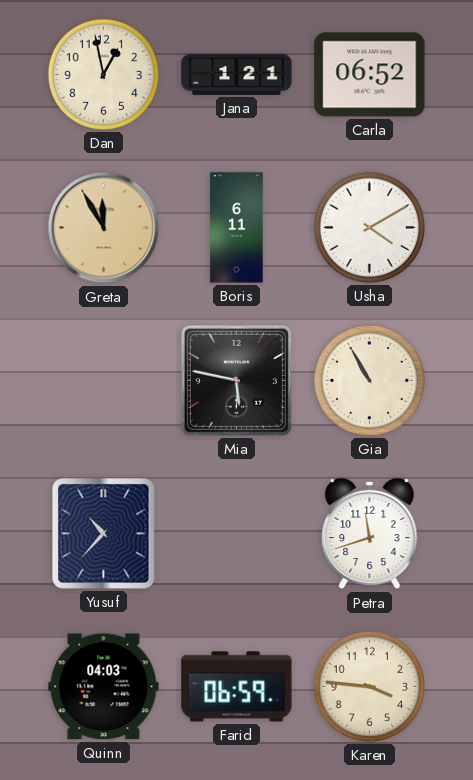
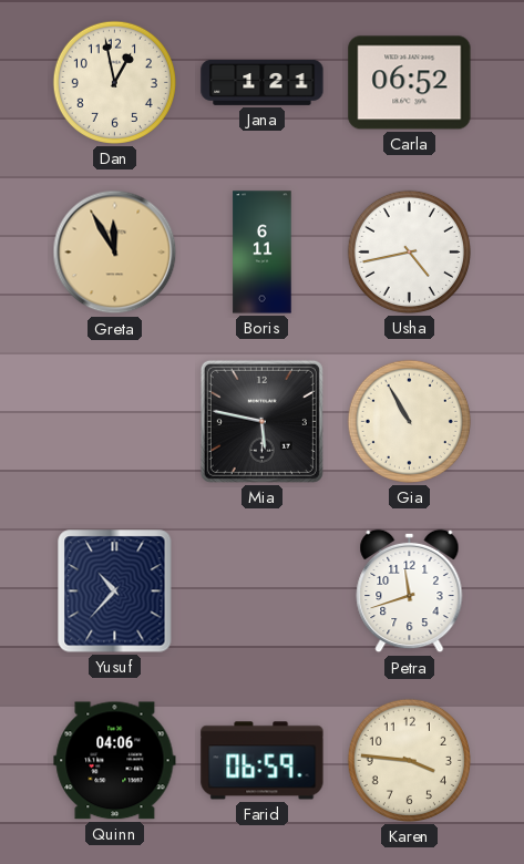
Usha: 4:10 -> 4:43 (409, 251)
Quinn: 04:03 -> 04:06 (115, 761)
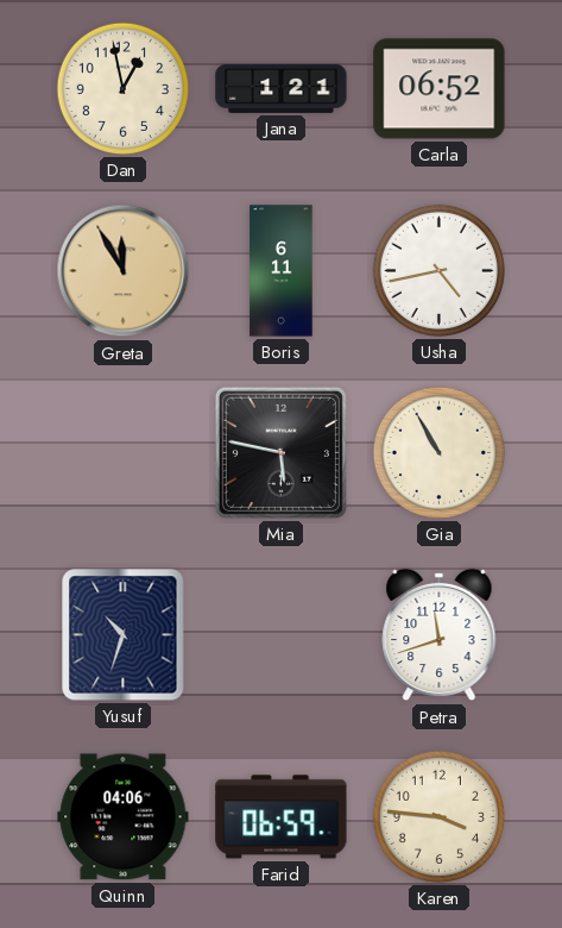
Yusuf: 10:37 -> 10:33 (124, 635)
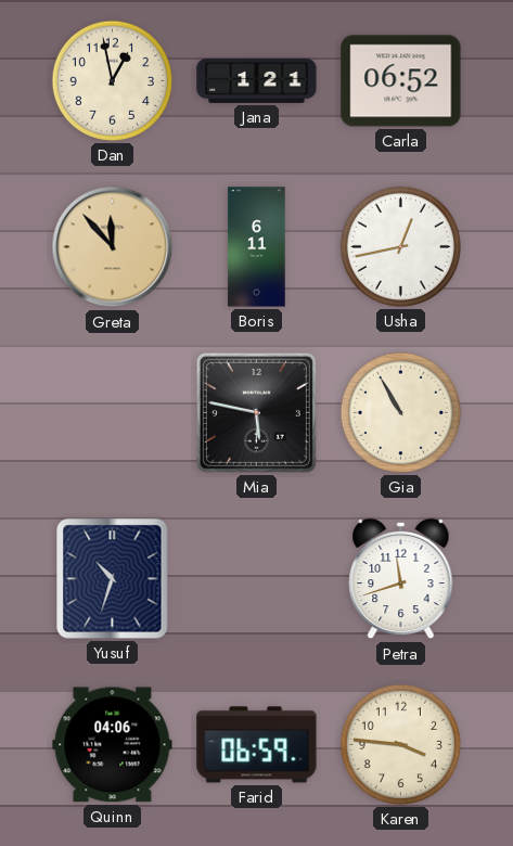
Greta: 11:55 -> 11:53 (113, 247)
Usha: 4:43 -> 12:43 (400, 246)
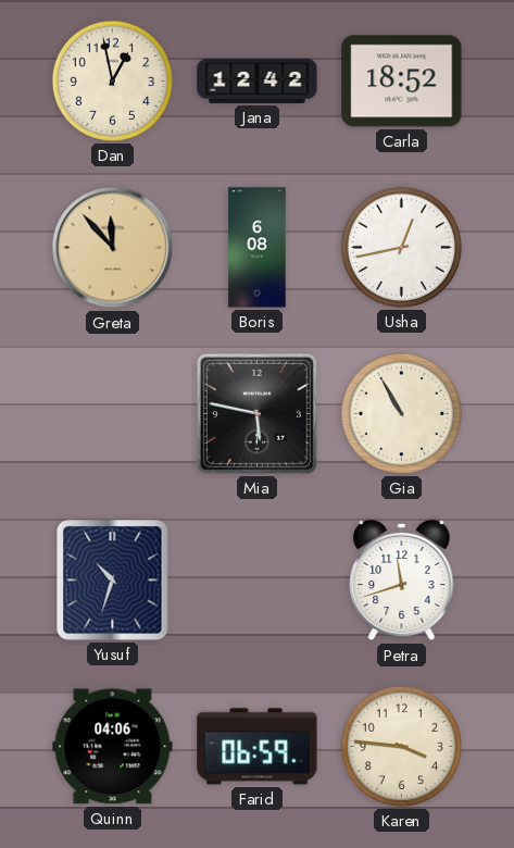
Jana: 1:21 -> 12:42 (258, 80)
Carla: 06:52 -> 18:52 (402, 82)
Boris: 6:11 -> 6:08 (258, 248)
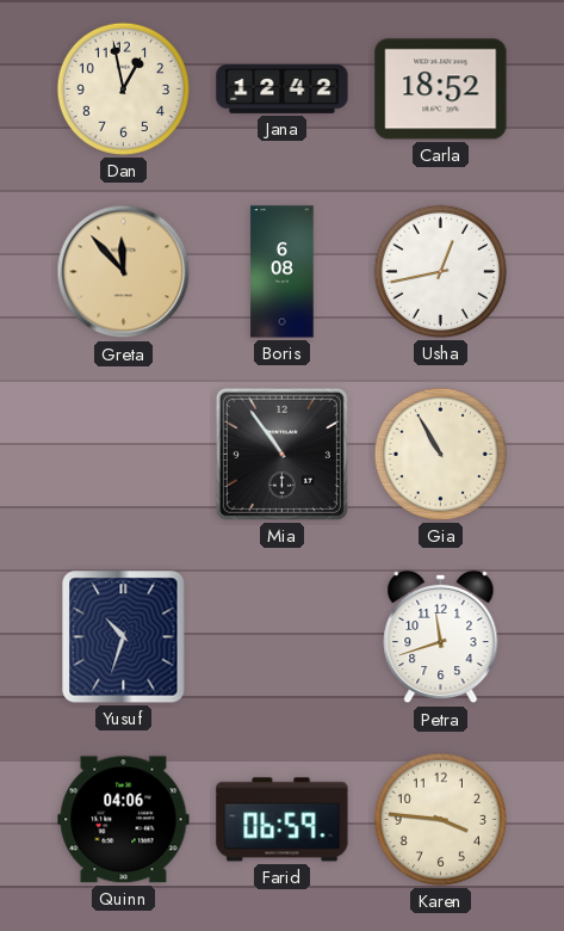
Mia: 5:47 -> 10:54 (281, 454)
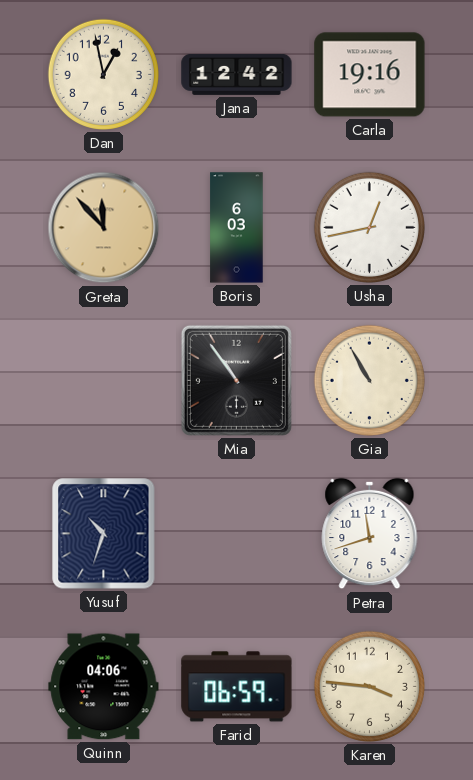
Carla: 18:52 -> 19:16 (370, 75)
Boris: 6:08 -> 6:03 (237, 228)
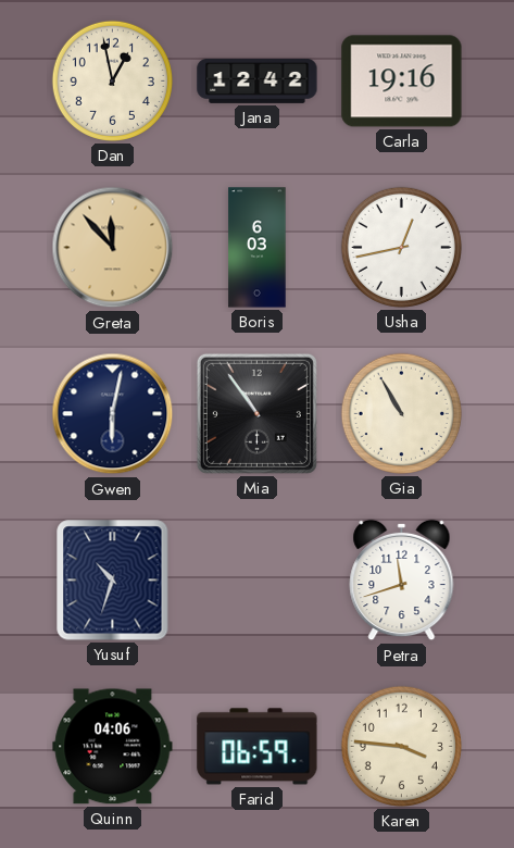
Gwen: none -> 6:02 (113, 414)
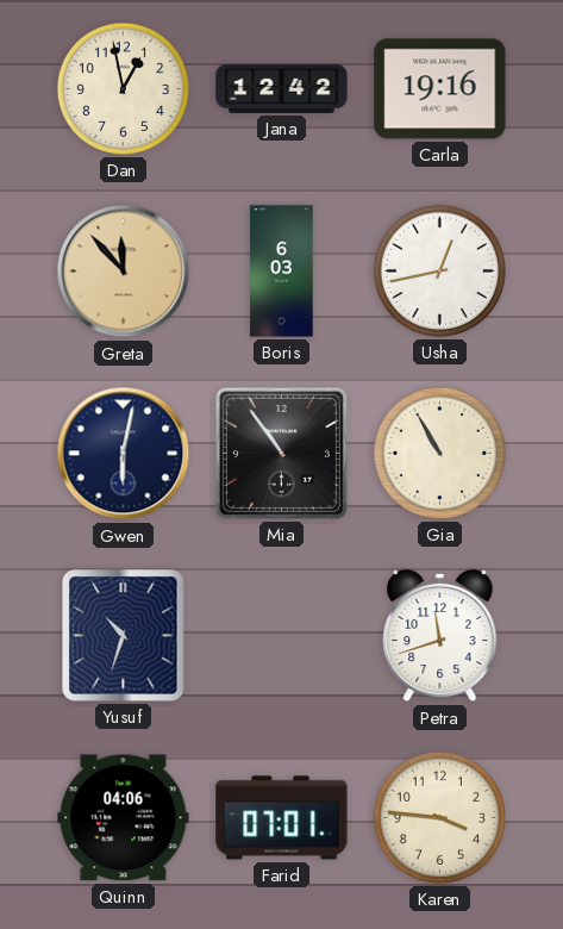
Farid: 06:59 -> 07:01 (282, 818)
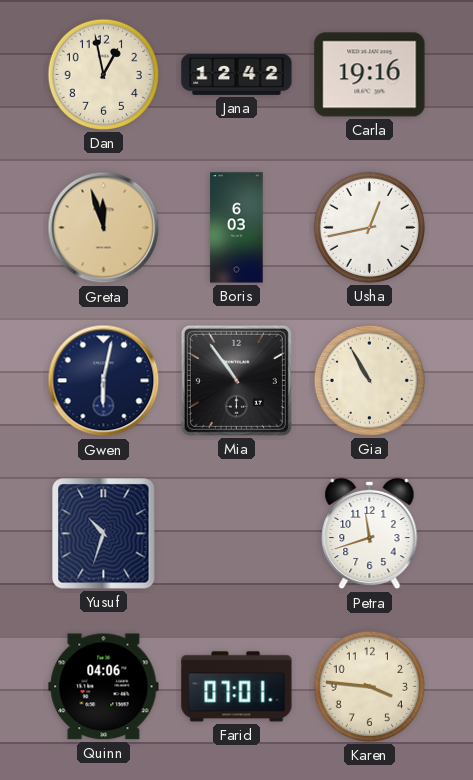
Greta: 11:53 -> 11:57 (104, 228)
